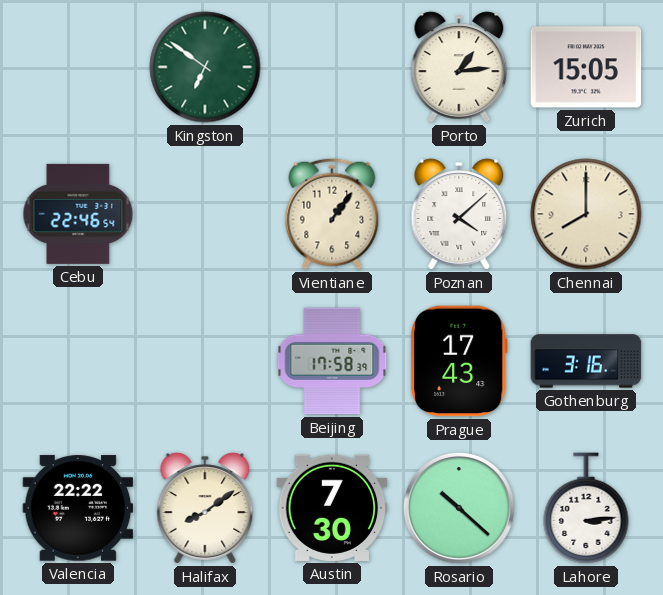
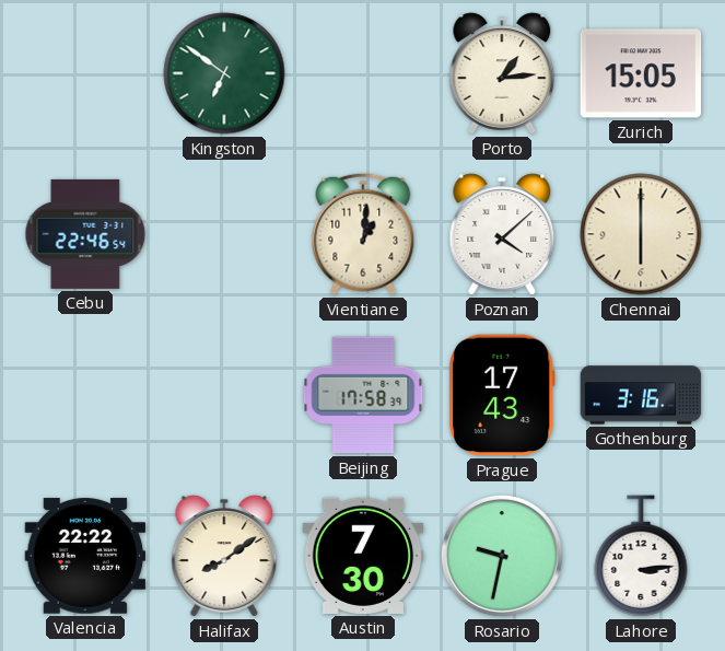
Vientiane: 1:06 -> 1:01 (363, 234)
Chennai: 8:00 -> 6:00 (641, 234)
Rosario: 10:22 -> 9:32 (502, 556)
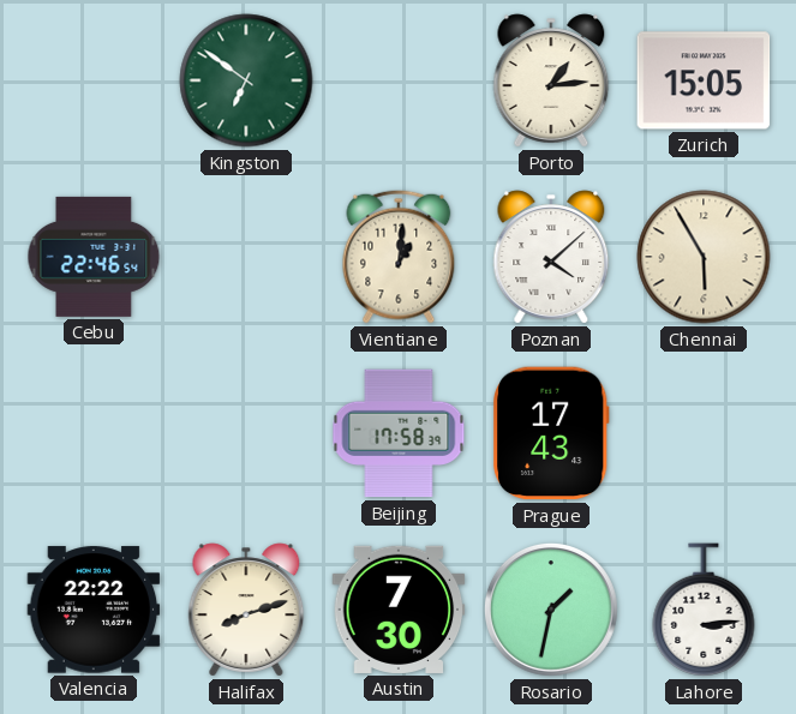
Chennai: 6:00 -> 5:55 (704, 257)
Gothenburg: 3:16 -> none (641, 395)
Halifax: 8:09 -> 8:12 (246, 610)
Rosario: 9:32 -> 1:32 (551, 610)
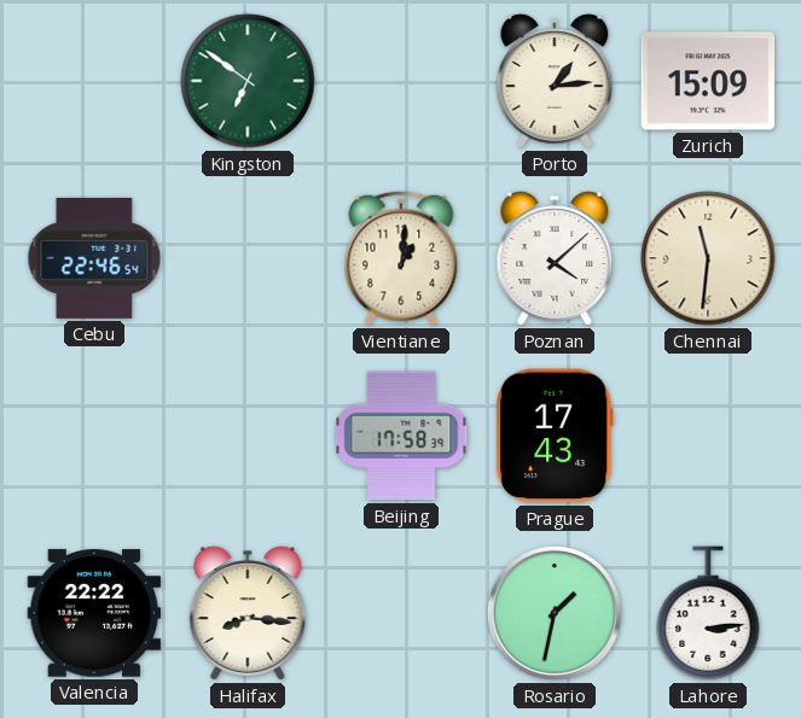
Zurich: 15:05 -> 15:09 (708, 81)
Chennai: 5:55 -> 11:31 (708, 258)
Halifax: 8:12 -> 8:16 (248, 613)
Austin: 7:30 -> none (399, 610)
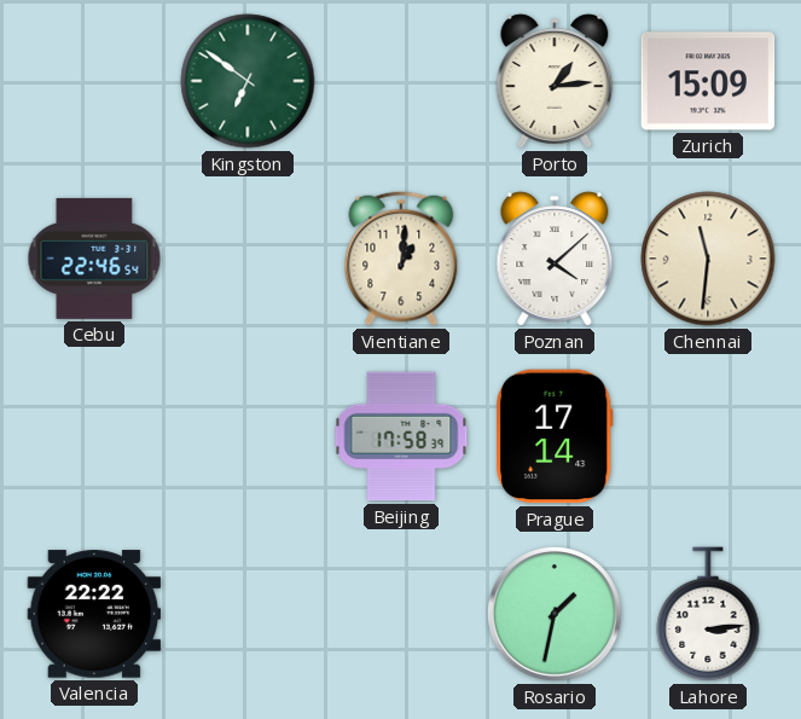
Prague: 17:43 -> 17:14 (555, 436)
Halifax: 8:16 -> none (248, 613)
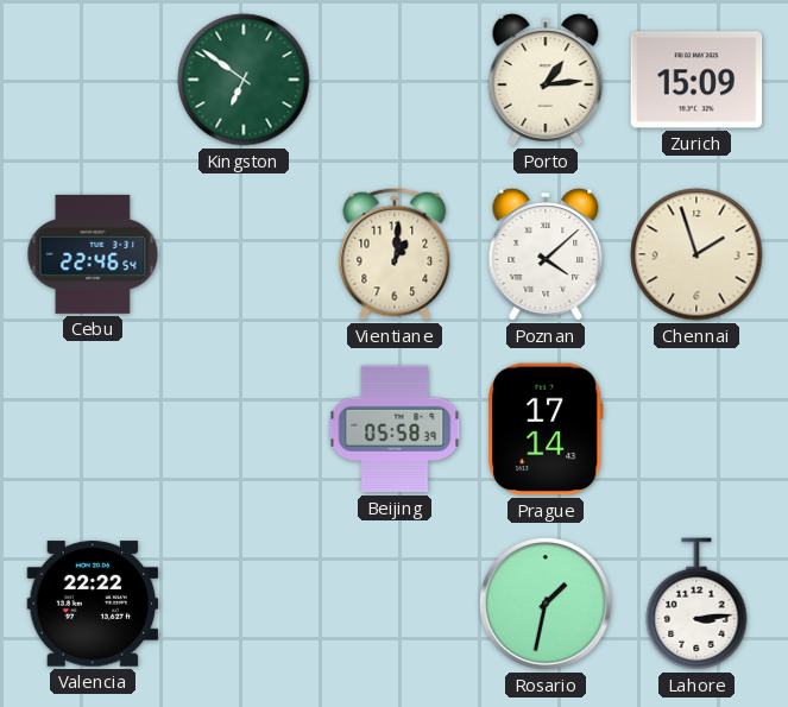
Chennai: 11:31 -> 1:57 (696, 254)
Beijing: 17:58 -> 05:58 (395, 429)
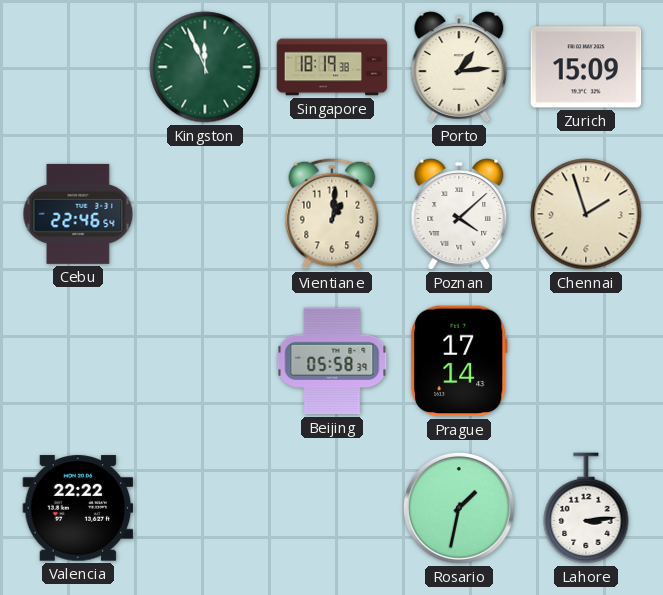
Kingston: 6:51 -> 11:56 (205, 67)
Singapore: none -> 18:19 (332, 67)
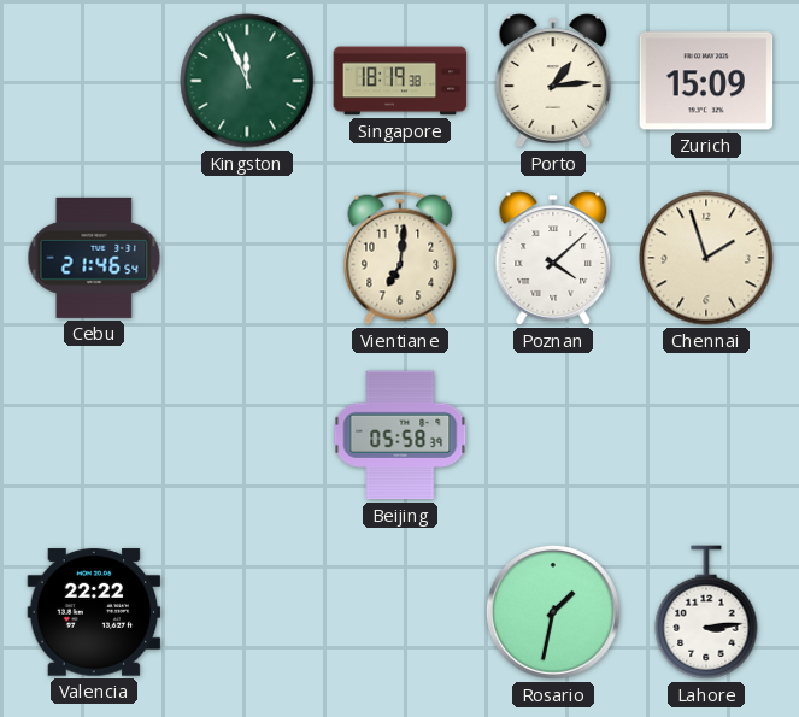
Cebu: 22:46 -> 21:46 (94, 258)
Vientiane: 1:01 -> 7:01 (400, 258)
Prague: 17:14 -> none (459, 361)
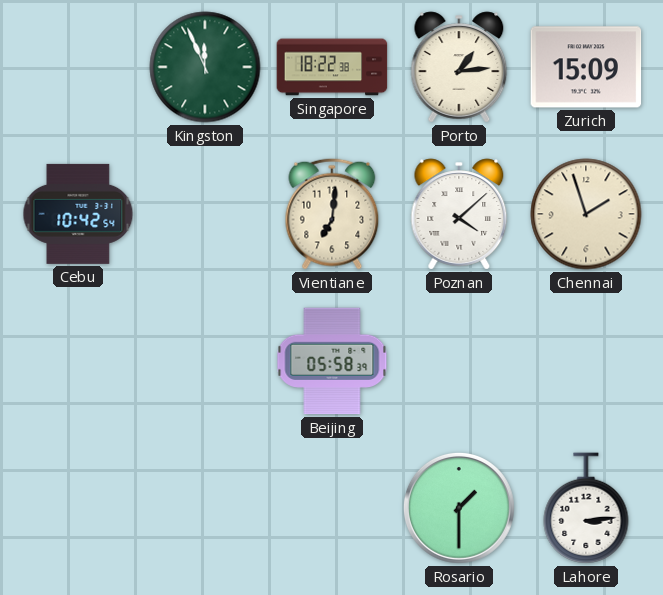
Singapore: 18:19 -> 18:22 (332, 67)
Cebu: 21:46 -> 10:42 (78, 214)
Valencia: 22:22 -> none (94, 612)
Rosario: 1:32 -> 1:30 (459, 508)
